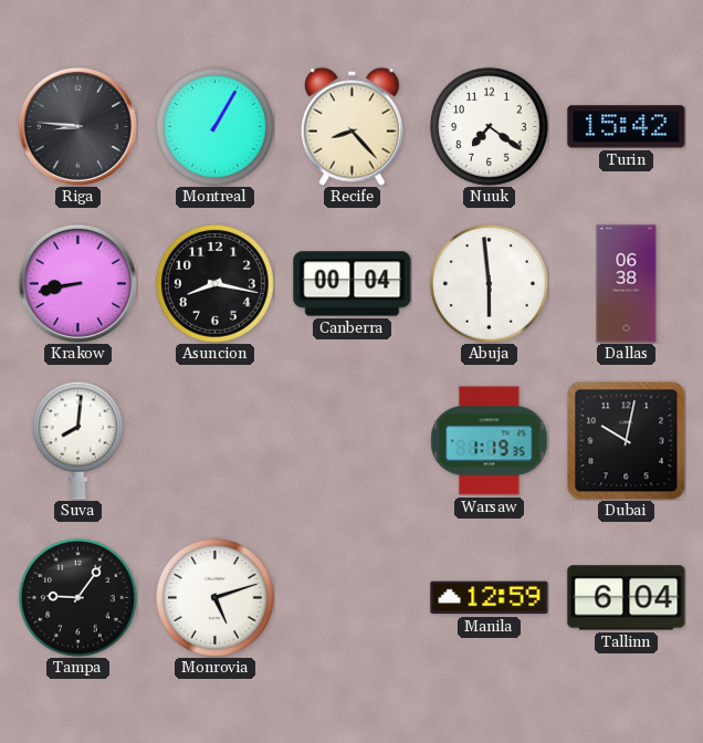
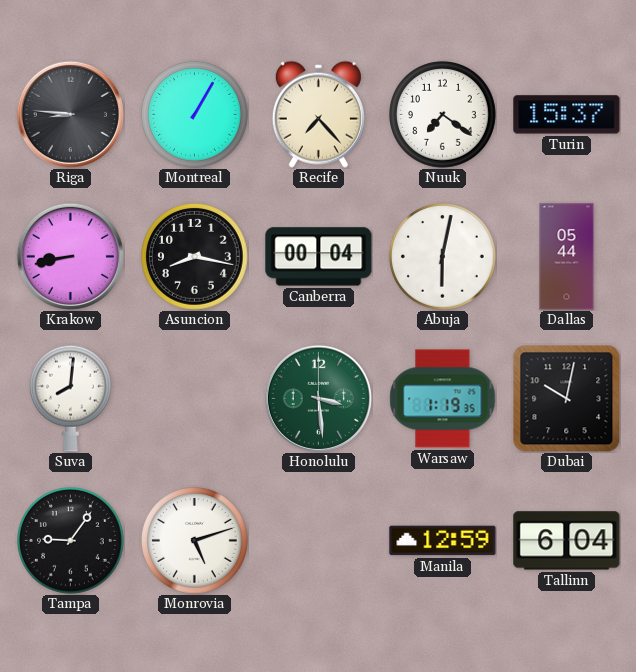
Recife: 8:23 -> 7:23 (318, 114)
Turin: 15:42 -> 15:37 (567, 115)
Abuja: 5:59 -> 6:02 (443, 257)
Dallas: 06:38 -> 05:44 (567, 257)
Honolulu: none -> 3:29 (318, 398)
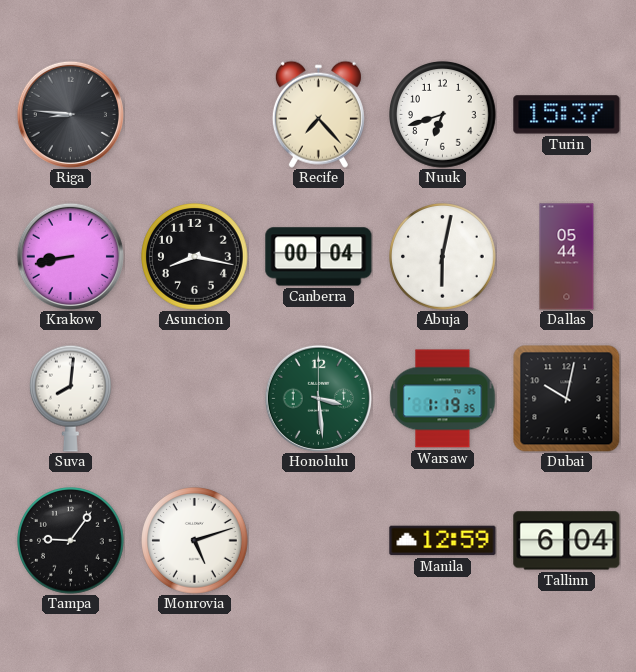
Montreal: 1:05 -> none (195, 115)
Nuuk: 7:21 -> 6:42 (443, 115)
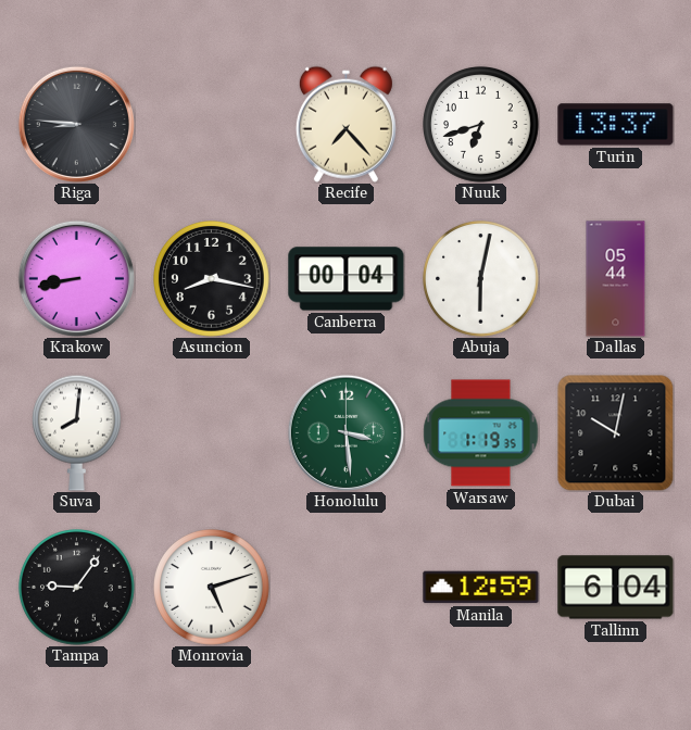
Turin: 15:37 -> 13:37 (616, 125)
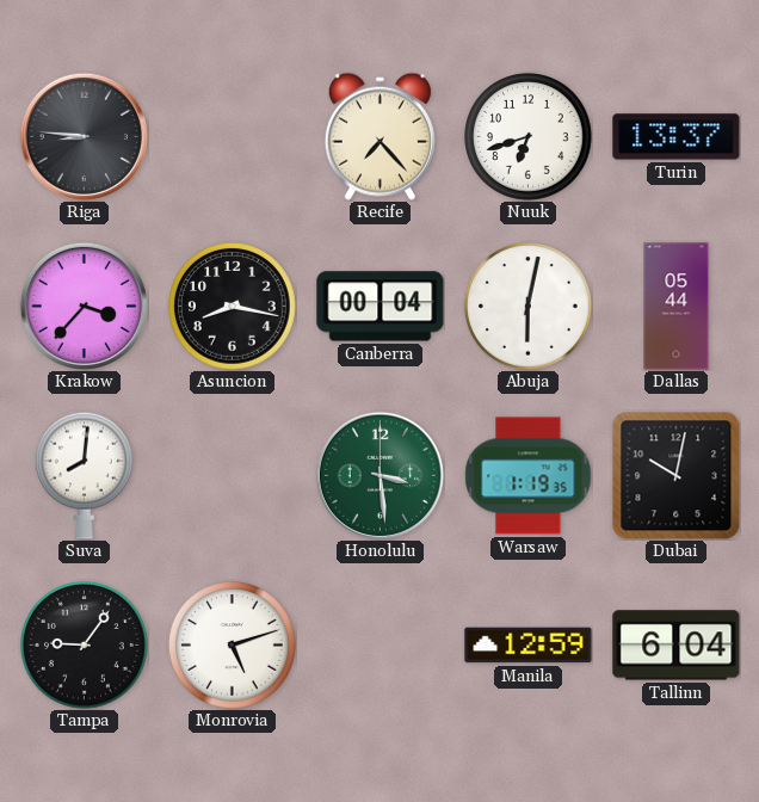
Krakow: 8:43 -> 3:37 (84, 306)
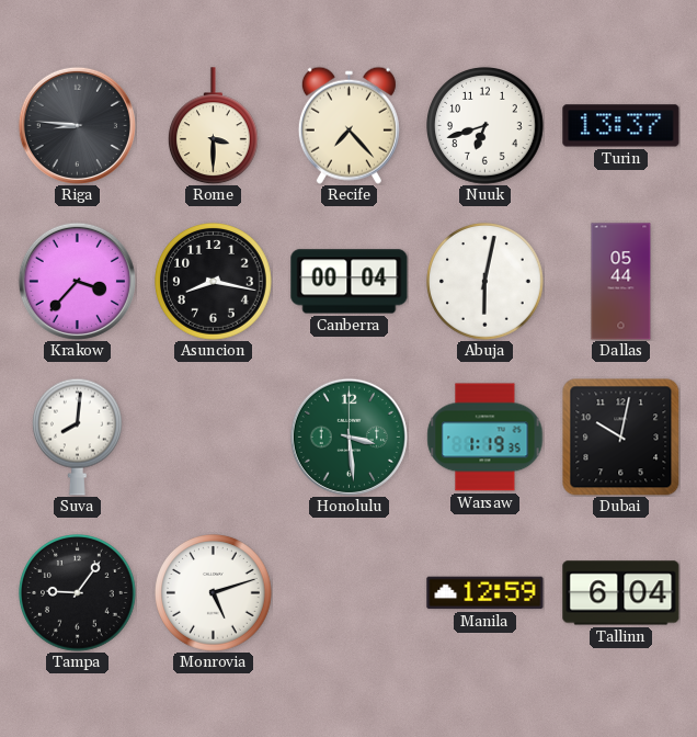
Rome: none -> 3:30 (213, 126)
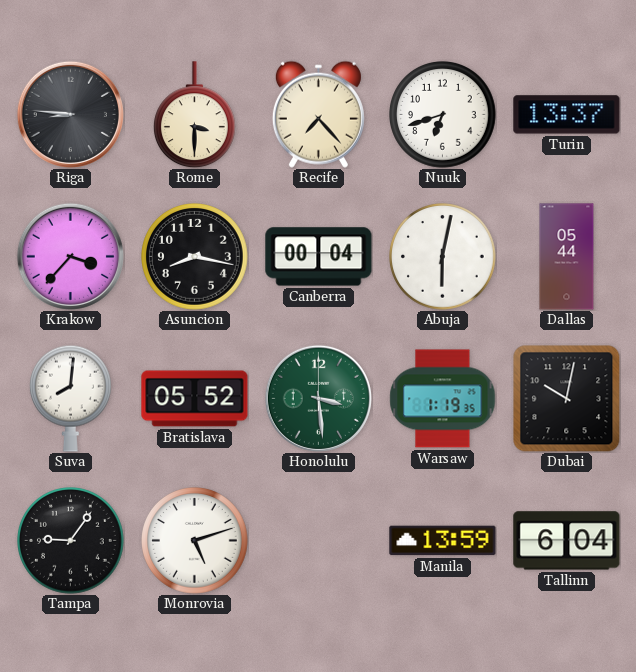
Bratislava: none -> 05:52 (195, 399)
Manila: 12:59 -> 13:59 (443, 541)
